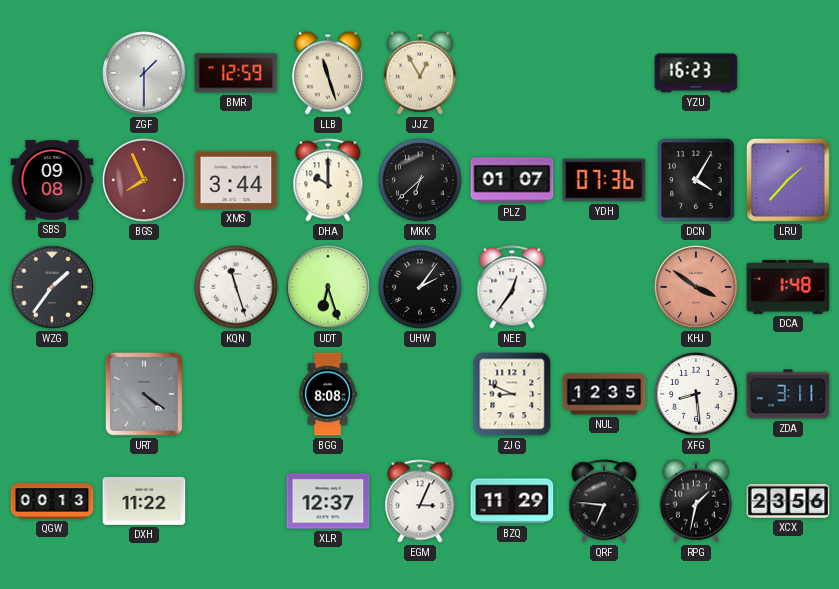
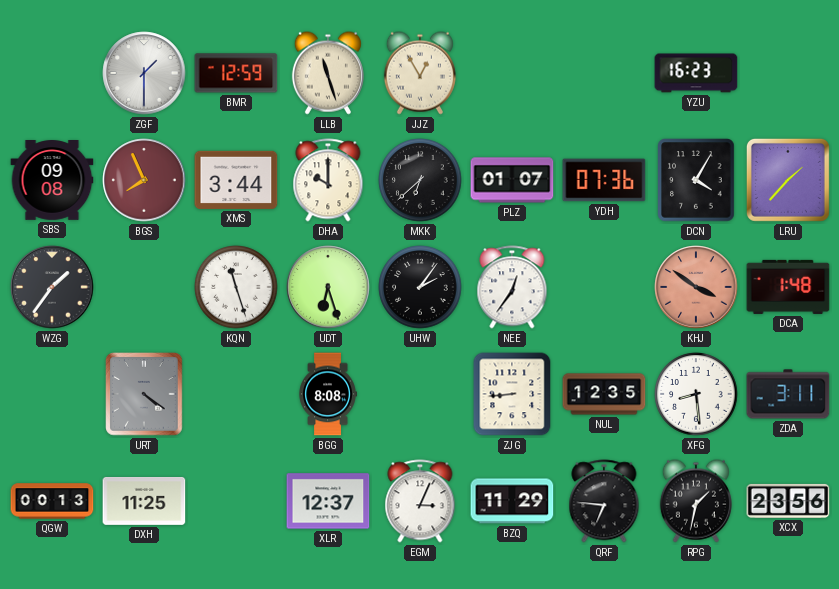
ZJG: 8:49 -> 8:44 (512, 394)
DXH: 11:22 -> 11:25 (144, 501)
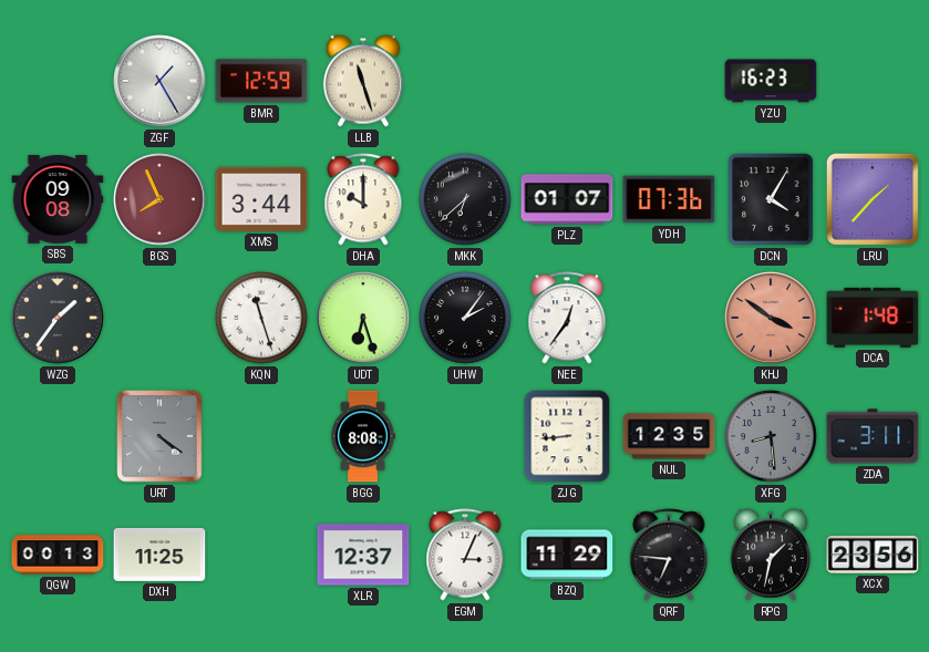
ZGF: 1:30 -> 1:25 (159, 81)
JJZ: 12:55 -> none (420, 73)
XFG dial: white -> grey (771, 436)
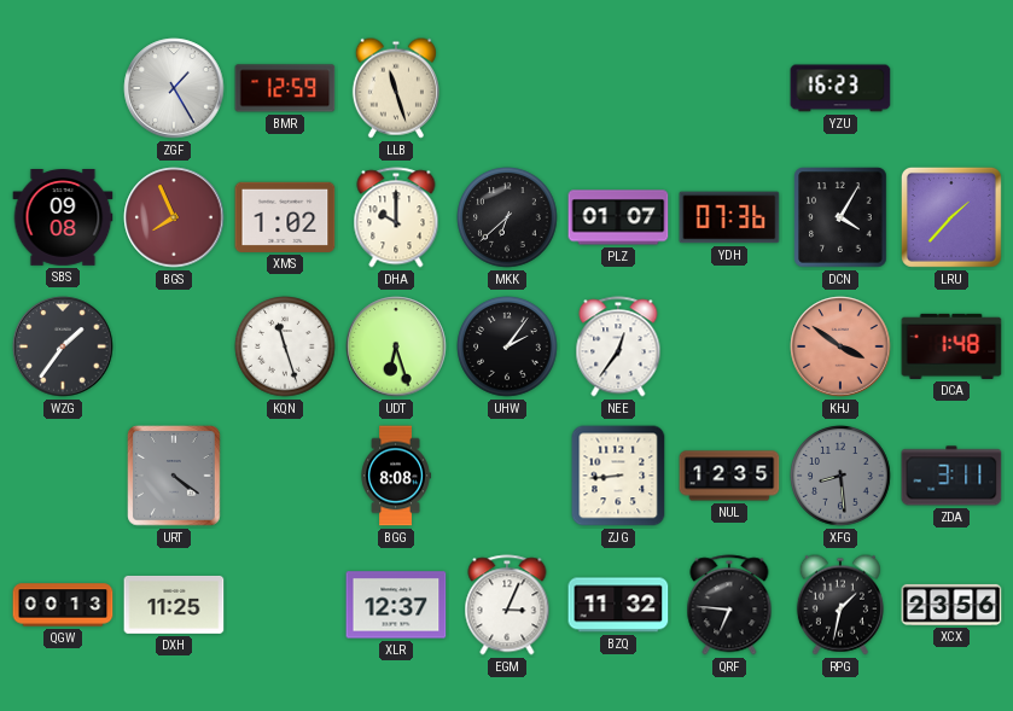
XMS: 3:44 -> 1:02 (285, 217)
BZQ: 11:29 -> 11:32 (618, 605)
